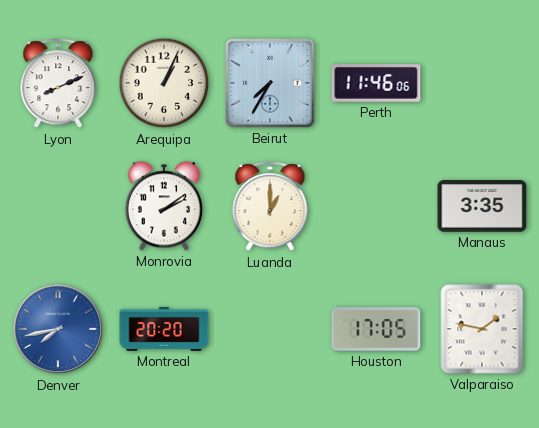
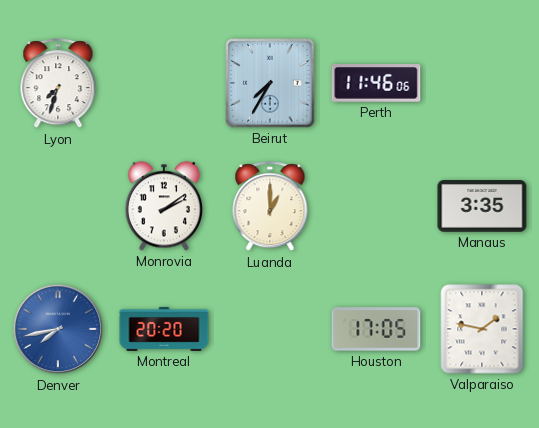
Lyon: 8:11 -> 7:33 (58, 84)
Arequipa: 1:04 -> none (164, 83)
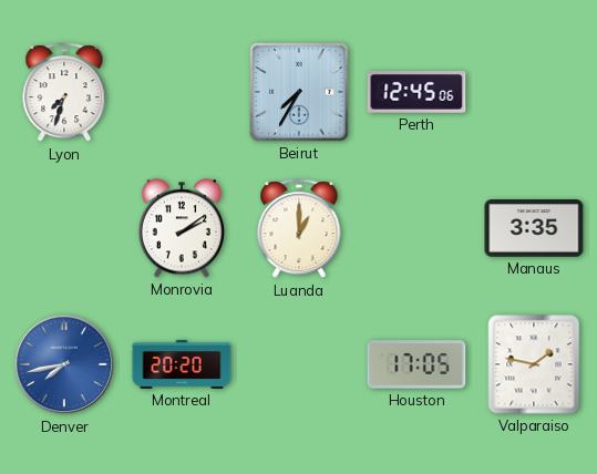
Perth: 11:46 -> 12:45 (416, 92)
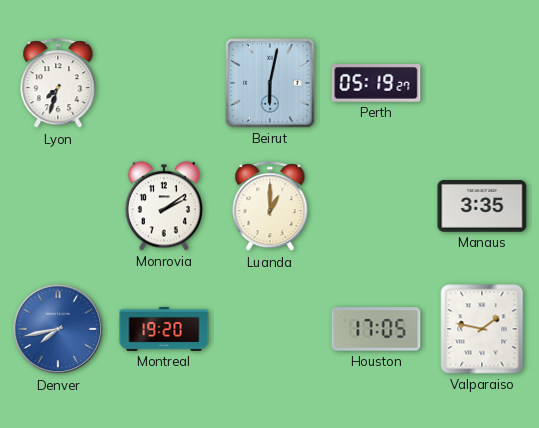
Beirut: 7:35 -> 6:02 (270, 83)
Perth: 12:45 -> 05:19 (376, 83)
Montreal: 20:20 -> 19:20 (164, 329)
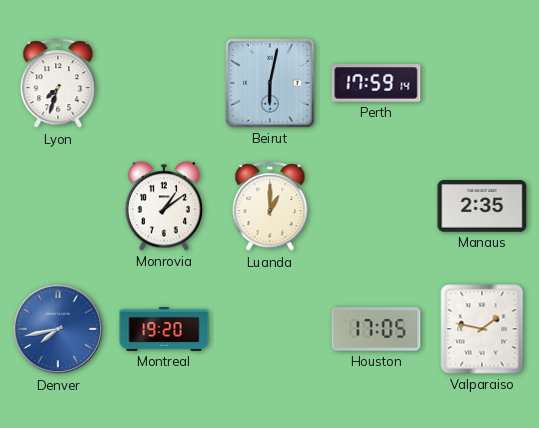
Perth: 05:19 -> 17:59 (376, 83)
Monrovia: 2:09 -> 1:09 (163, 206)
Manaus: 3:35 -> 2:35 (482, 206)
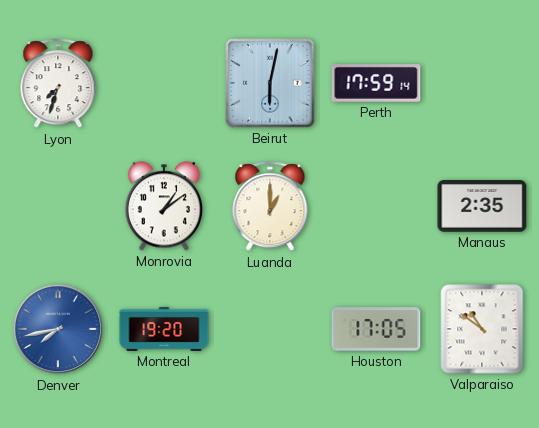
Valparaiso: 1:47 -> 10:51 (482, 329)
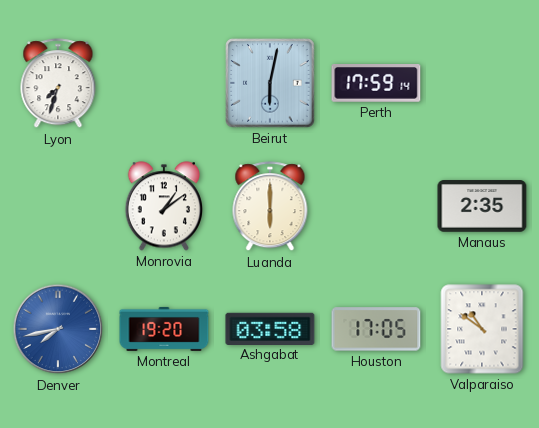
Luanda: 1:00 -> 6:00 (270, 207)
Ashgabat: none -> 03:58 (270, 328)
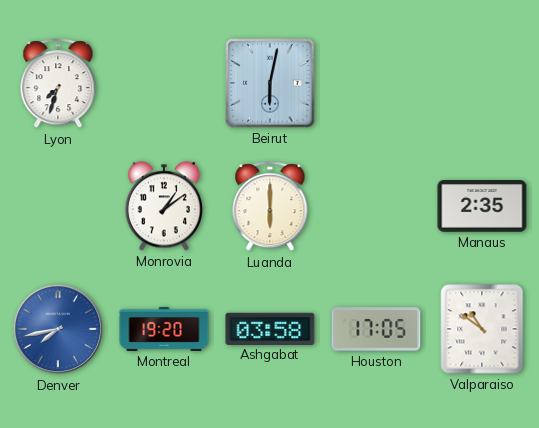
Perth: 17:59 -> none (376, 83)
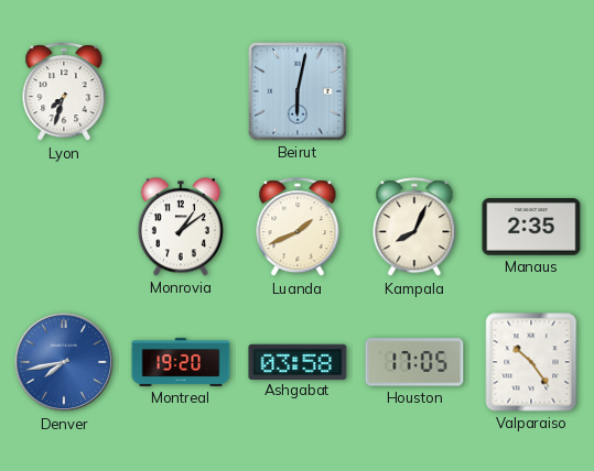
Luanda: 6:00 -> 1:41 (298, 228)
Kampala: none -> 8:04 (414, 228)
Valparaiso: 10:51 -> 10:24 (531, 362)
